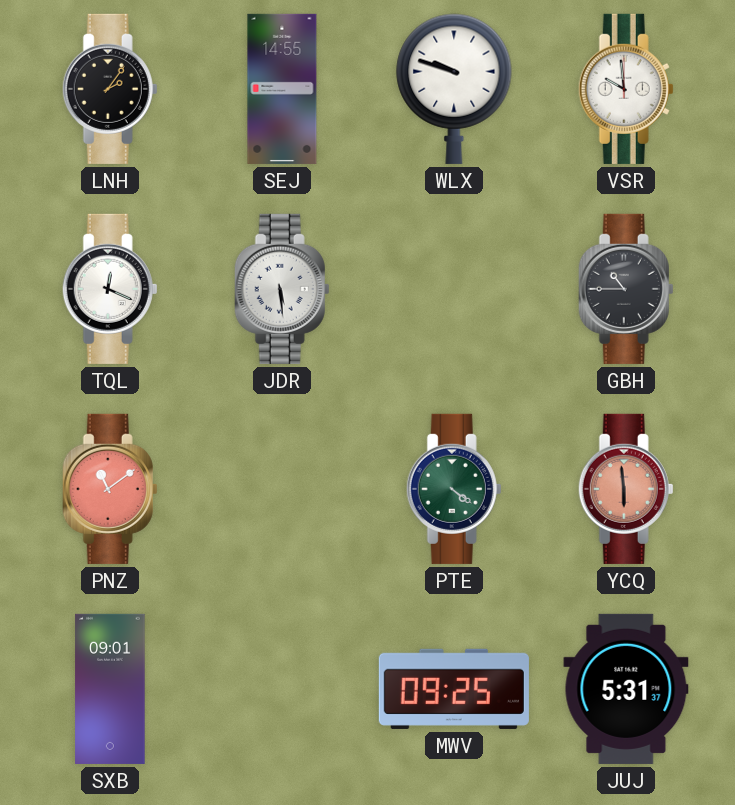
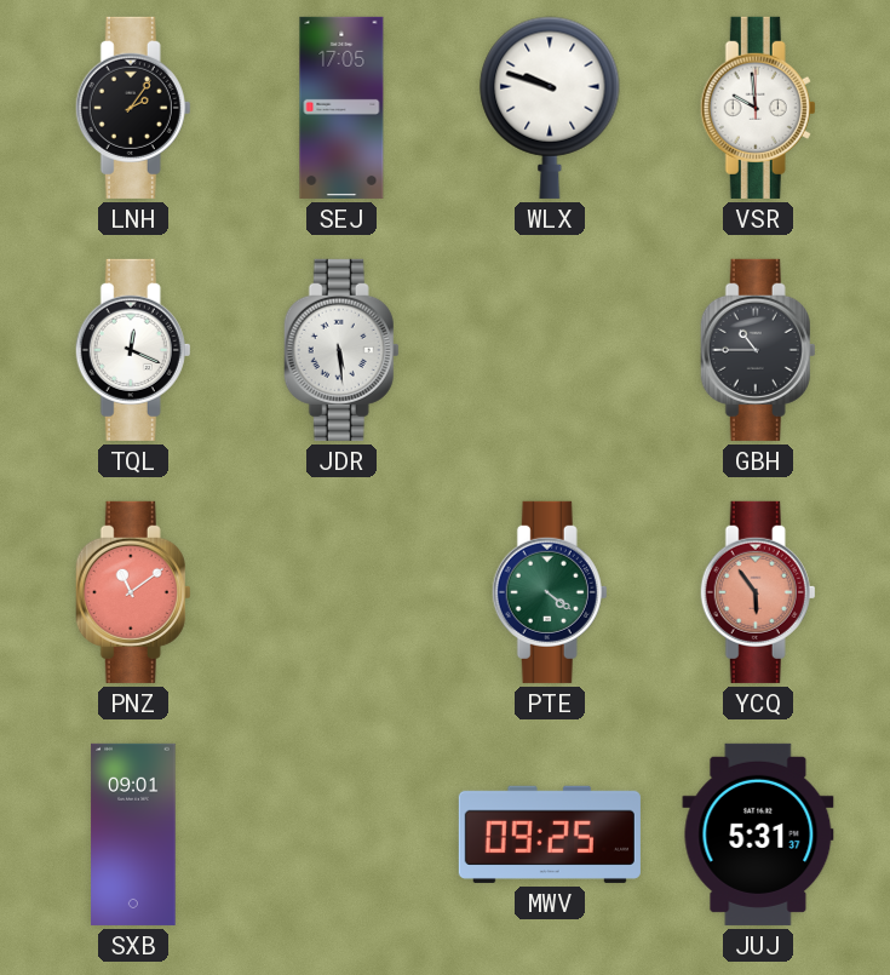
SEJ: 14:55 -> 17:05 (341, 108)
YCQ: 5:59 -> 5:54 (758, 592)
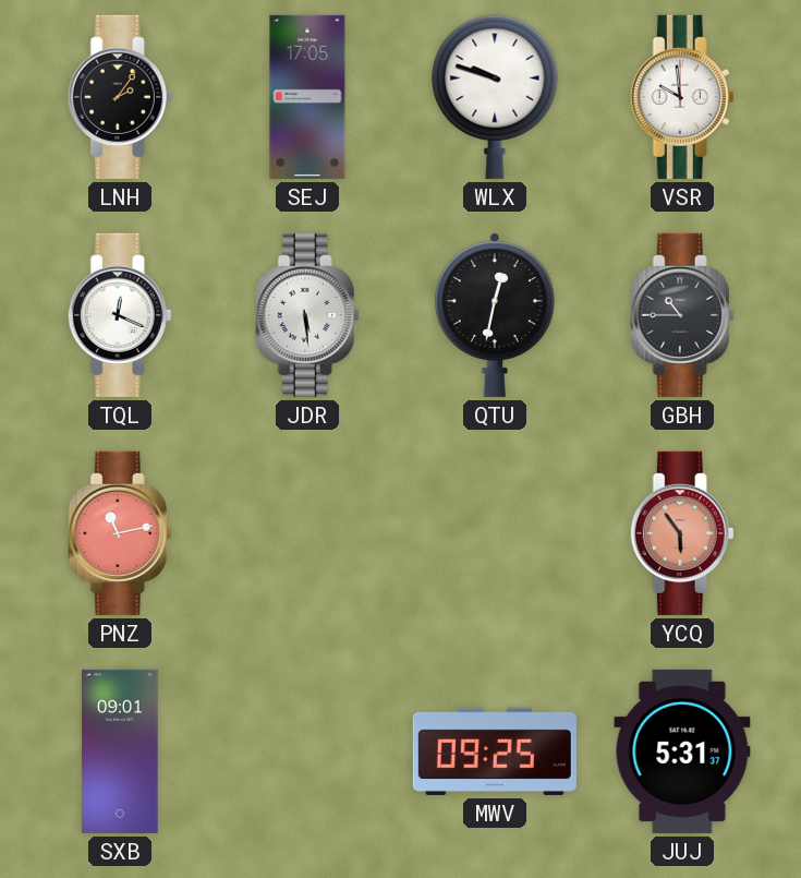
QTU: none -> 12:32 (495, 315)
PNZ: 11:09 -> 11:13 (120, 533)
PTE: 4:21 -> none (550, 592)
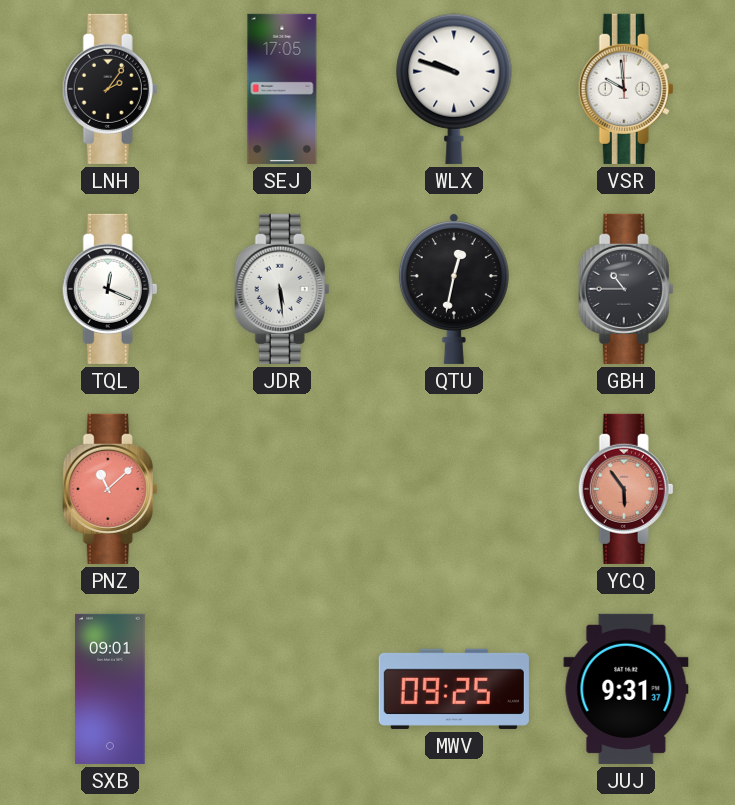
PNZ: 11:13 -> 11:08 (110, 489)
JUJ: 5:31 -> 9:31 (626, 689)
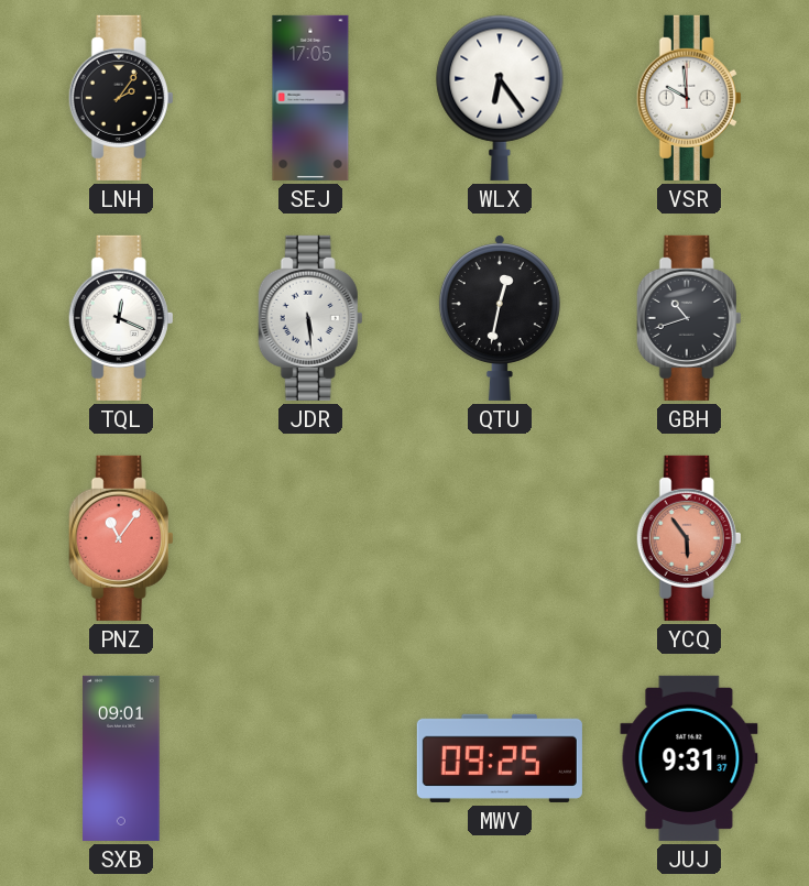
WLX: 9:48 -> 6:24 (500, 98)
GBH: 10:45 -> 10:42 (689, 318)
PNZ: 11:08 -> 11:06 (121, 538)
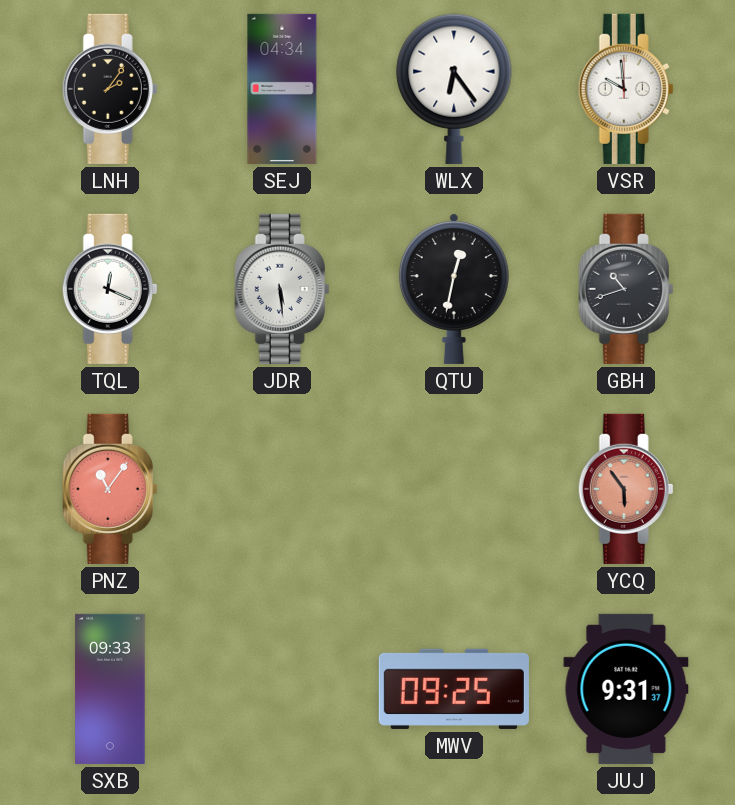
SEJ: 17:05 -> 04:34 (282, 89)
SXB: 09:01 -> 09:33 (110, 689)
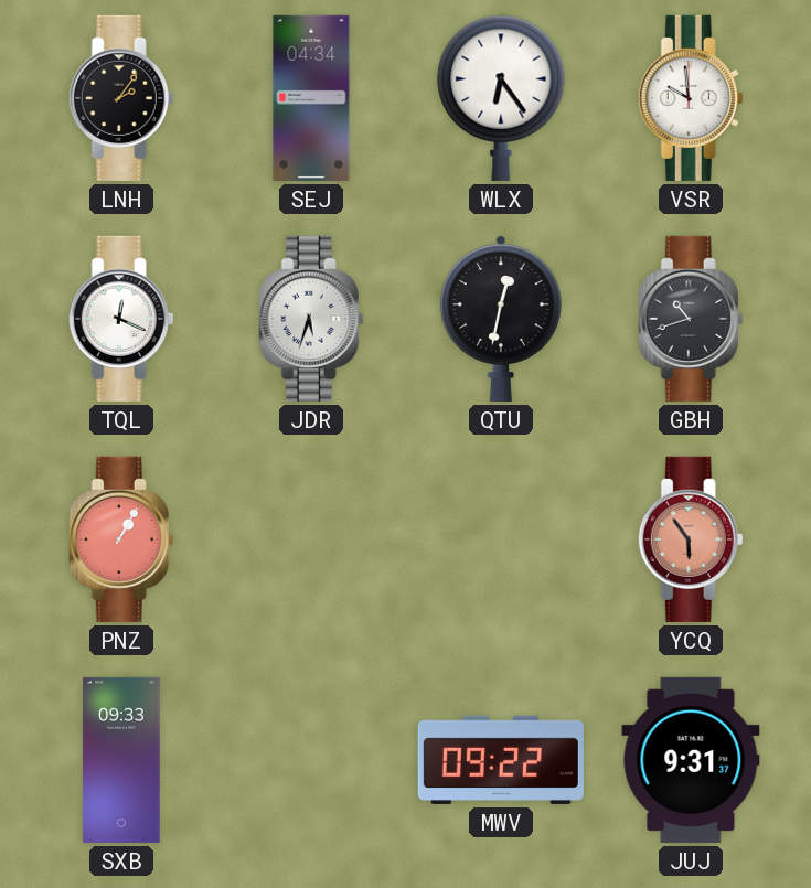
JDR: 5:29 -> 5:33 (311, 319)
PNZ: 11:06 -> 1:05 (121, 539)
MWV: 09:25 -> 09:22 (501, 760)
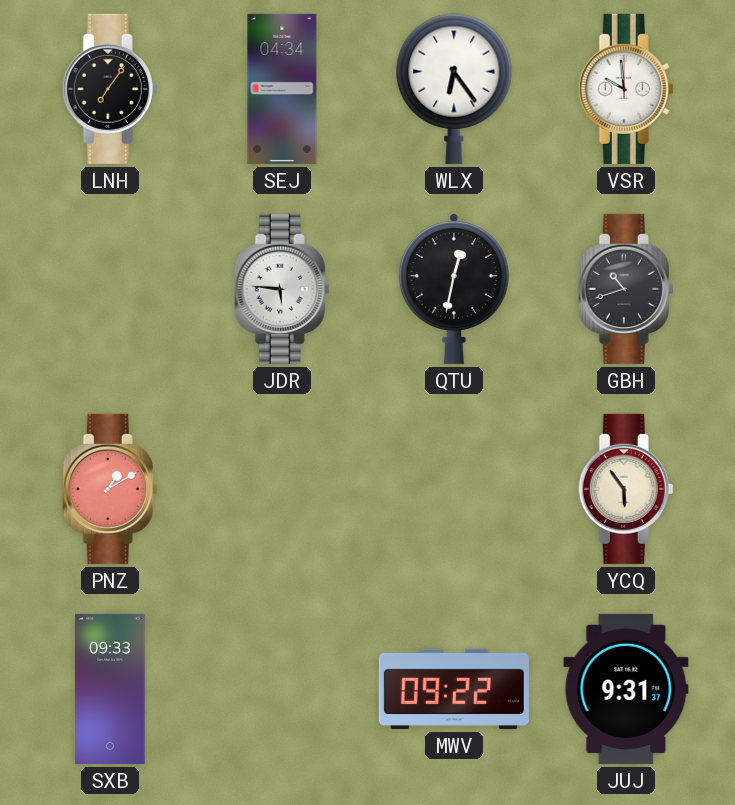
LNH: 2:06 -> 7:06 (110, 89)
TQL: 12:19 -> none (121, 319)
JDR: 5:33 -> 5:46 (282, 289)
PNZ: 1:05 -> 1:10 (110, 489)
YCQ dial: salmon -> cream (626, 489)
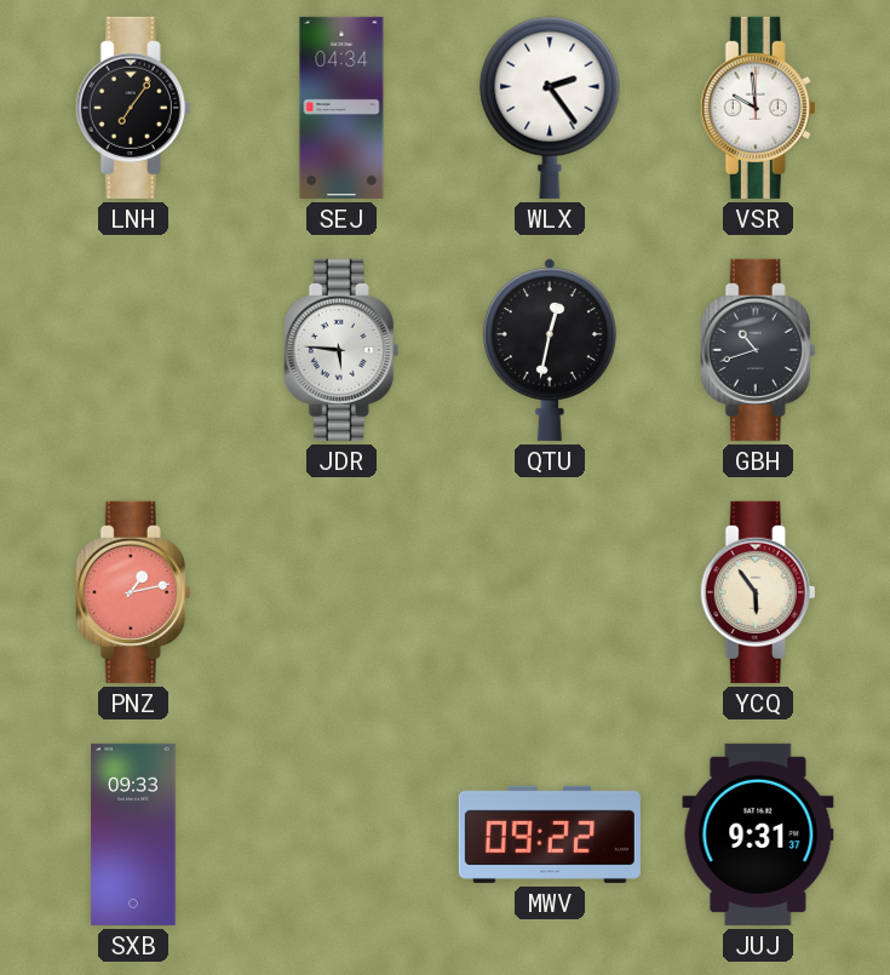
WLX: 6:24 -> 2:24 (550, 108)
PNZ: 1:10 -> 1:13 (133, 592)
